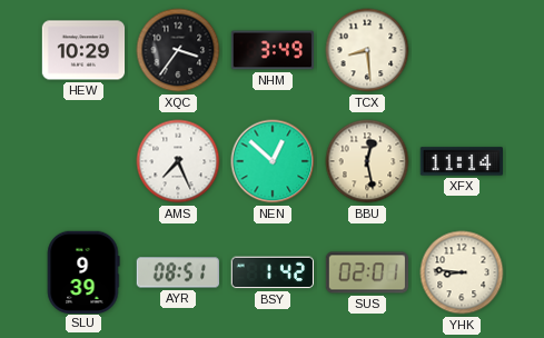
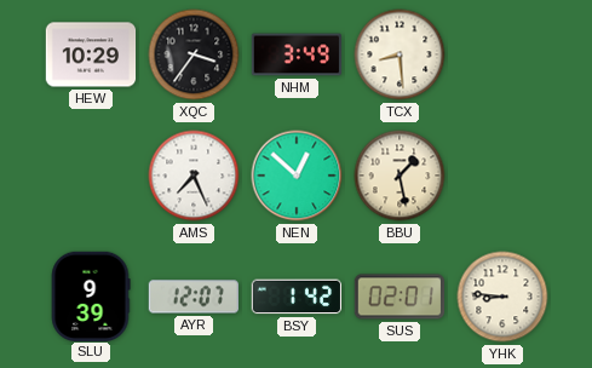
BBU: 12:28 -> 1:28 (400, 176)
XFX: 11:14 -> none (461, 161)
AYR: 08:51 -> 12:07 (192, 297)
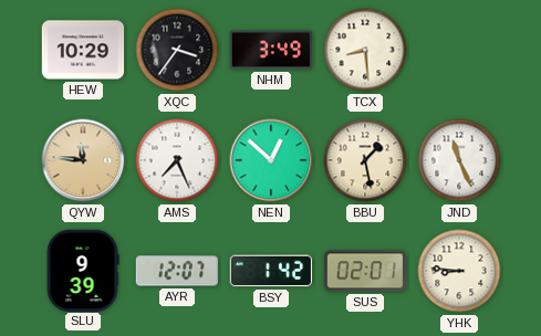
QYW: none -> 11:46 (83, 160)
JND: none -> 11:26 (459, 160)
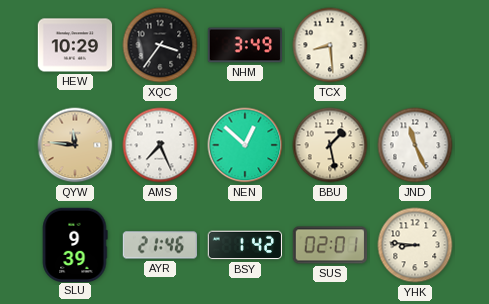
AYR: 12:07 -> 21:46 (159, 245)
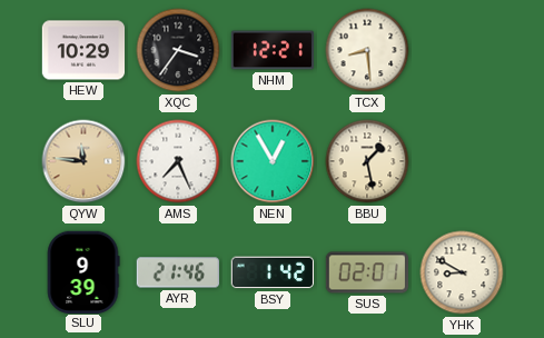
NHM: 3:49 -> 12:21 (273, 50)
NEN: 12:52 -> 12:55 (273, 161)
JND: 11:26 -> none (415, 145)
YHK: 8:46 -> 8:50 (462, 272)
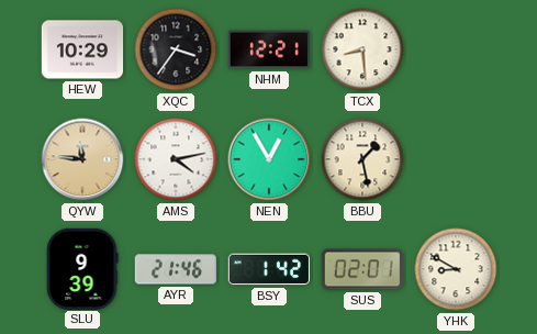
AMS: 7:26 -> 4:13 (176, 159)
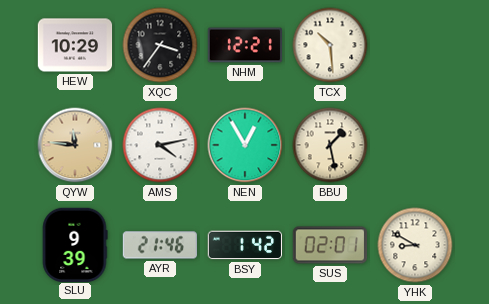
TCX: 8:29 -> 10:29 (330, 45)
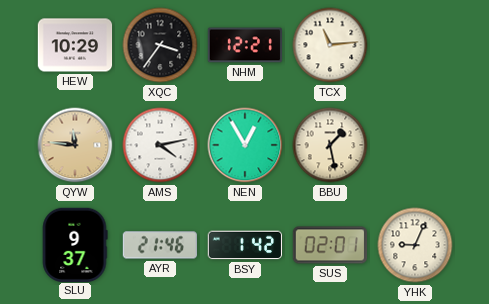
TCX: 10:29 -> 11:14 (330, 45)
SLU: 9:39 -> 9:37 (75, 244)
YHK: 8:50 -> 9:04 (415, 245)
